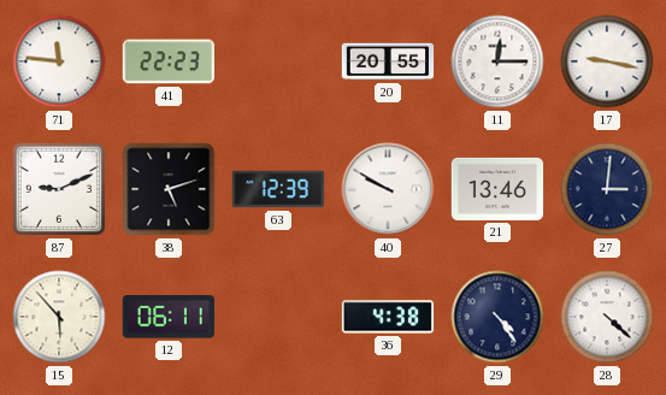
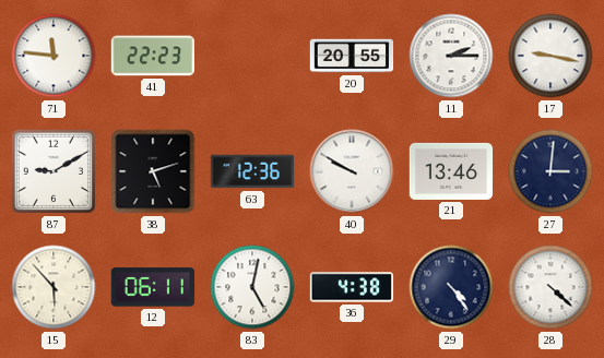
11: 12:15 -> 2:15 (451, 56)
87: 9:11 -> 9:10 (54, 171)
63: 12:39 -> 12:36 (252, 171)
83: none -> 5:02 (252, 287)
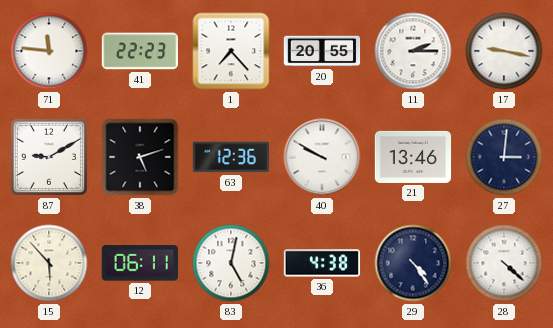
1: none -> 7:23 (231, 51)
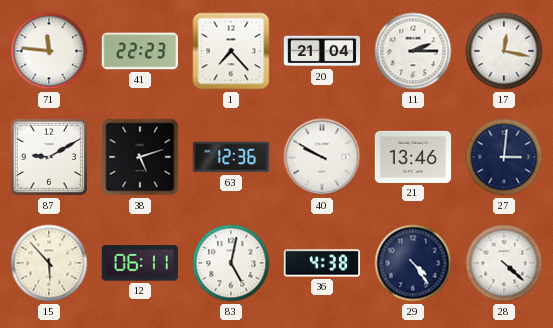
20: 20:55 -> 21:04 (322, 51)
17: 9:17 -> 12:17 (504, 51)
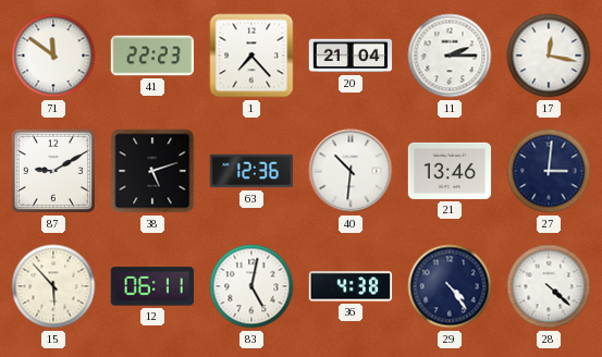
71: 11:46 -> 11:51 (53, 56)
40: 9:50 -> 10:31 (351, 171)
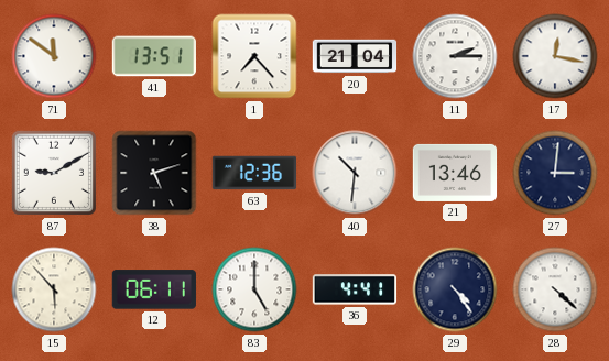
41: 22:23 -> 13:51 (153, 56)
83: 5:02 -> 5:00 (254, 289)
36: 4:38 -> 4:41 (355, 289)
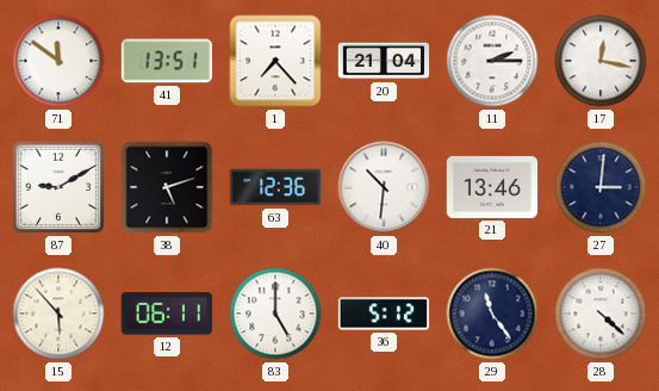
36: 4:41 -> 5:12 (384, 314)
29: 4:24 -> 11:24 (492, 314)
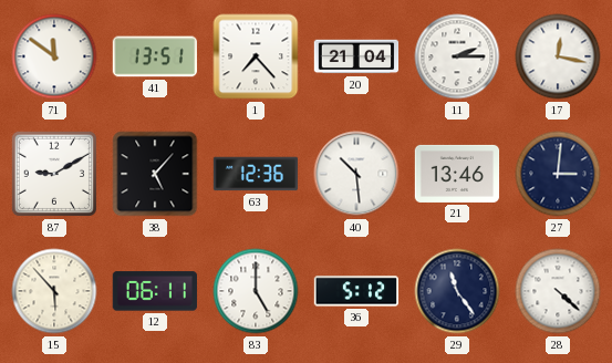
38: 5:12 -> 5:07 (155, 174)
40: 10:31 -> 10:29 (356, 174)
